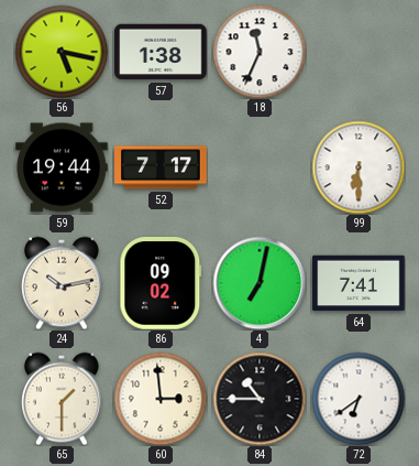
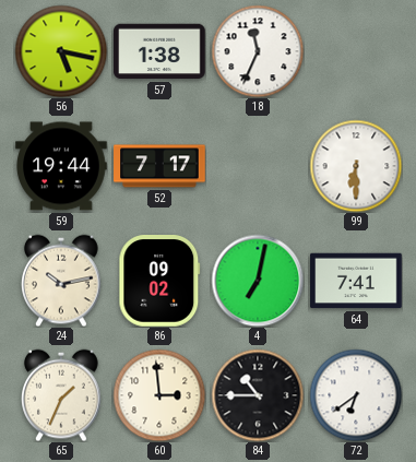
65: 1:30 -> 1:34 (62, 395)
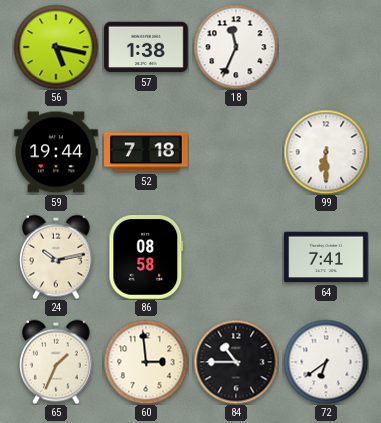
52: 7:17 -> 7:18 (146, 152)
86: 09:02 -> 08:58 (146, 257)
4: 7:02 -> none (258, 281)
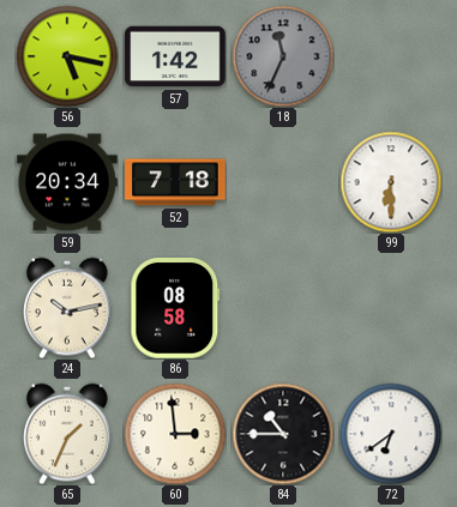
57: 1:38 -> 1:42 (175, 56)
18 dial: white -> grey (283, 56)
59: 19:44 -> 20:34 (67, 182)
64: 7:41 -> none (326, 257)
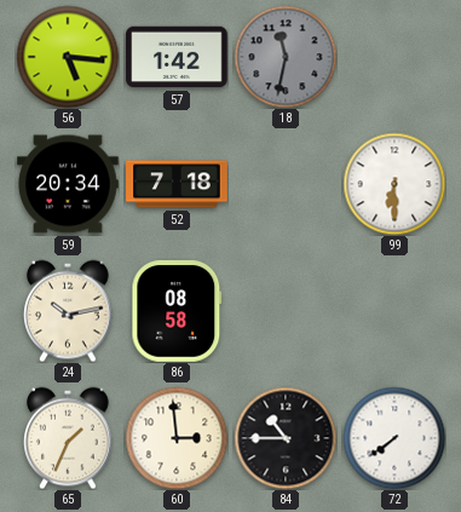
56: 5:17 -> 5:16 (68, 57)
18: 11:34 -> 11:32 (286, 57)
72: 6:39 -> 7:39 (394, 438)
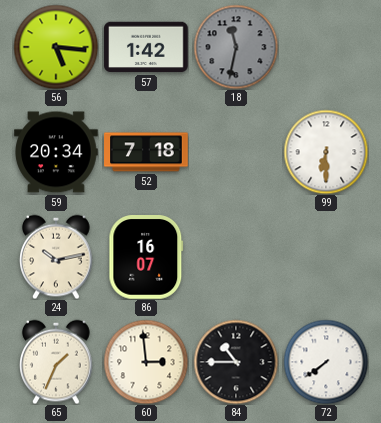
86: 08:58 -> 16:07 (146, 257)
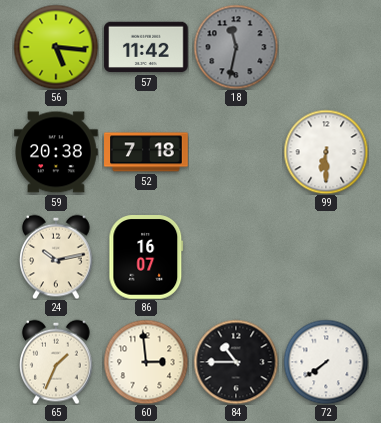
57: 1:42 -> 11:42 (146, 47)
59: 20:34 -> 20:38 (56, 152)
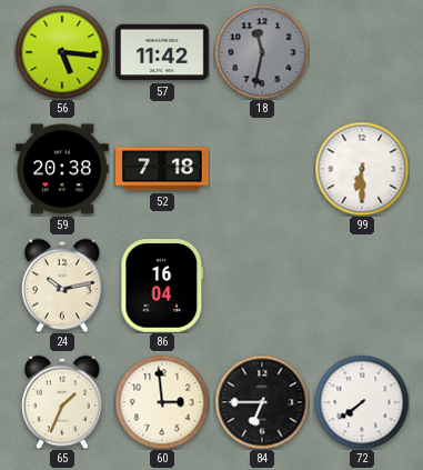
86: 16:07 -> 16:04 (162, 286)
84: 10:45 -> 6:45 (262, 402)
